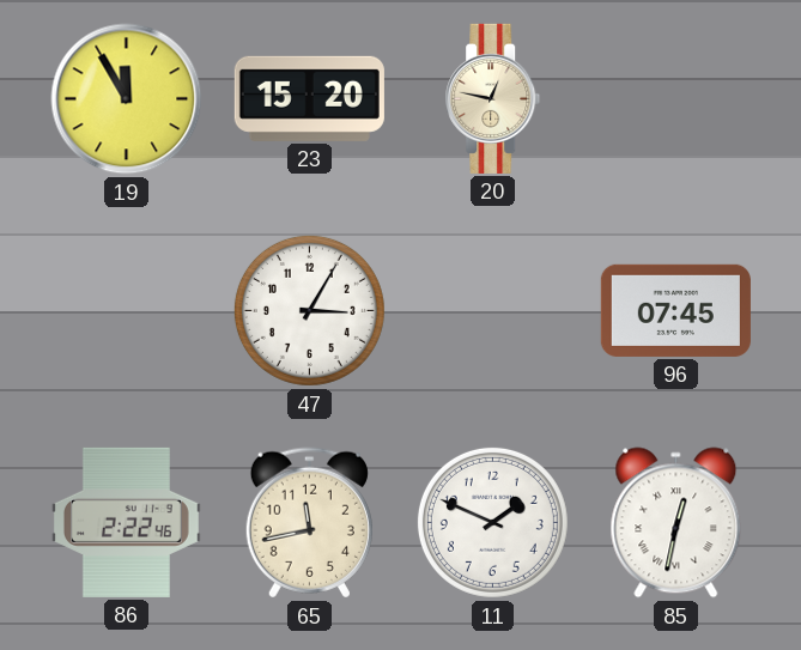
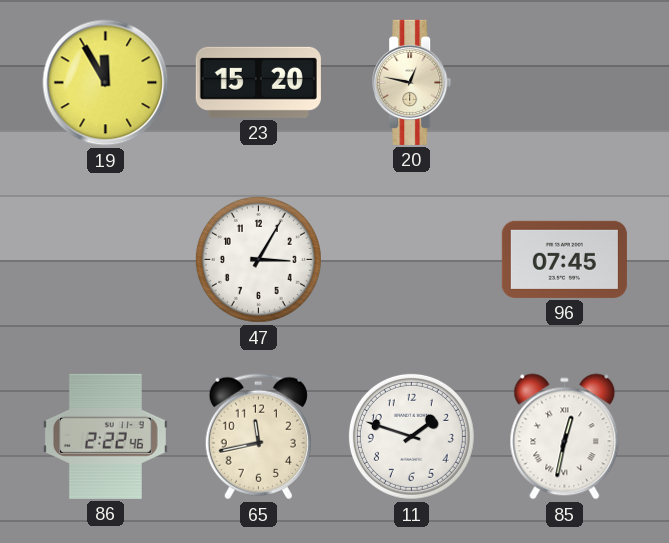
11: 1:49 -> 1:48 (411, 436)
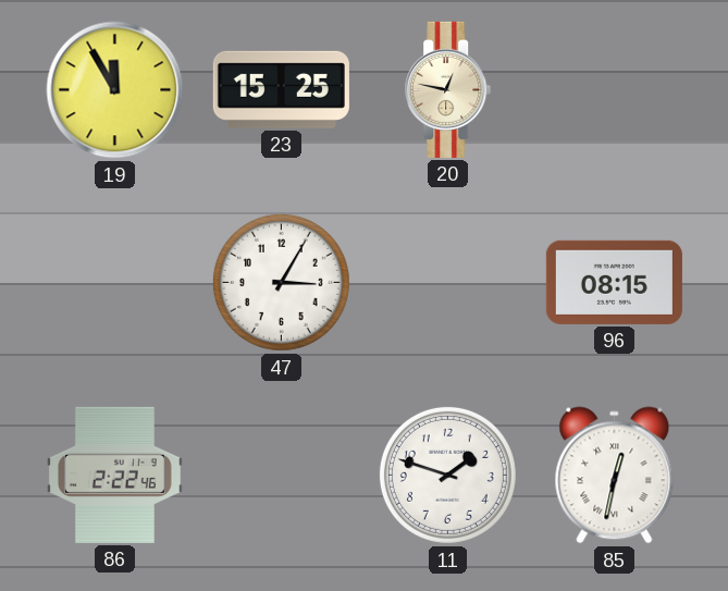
23: 15:20 -> 15:25 (281, 89)
96: 07:45 -> 08:15 (614, 282)
65: 11:43 -> none (258, 437)
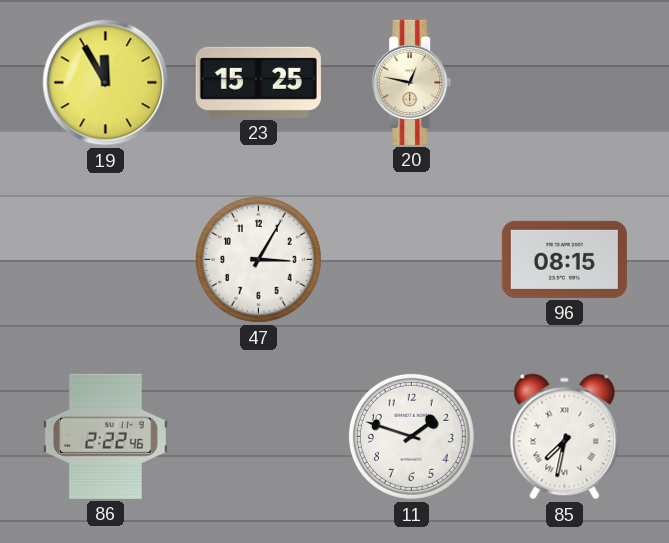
85: 12:32 -> 7:32 (565, 437)
